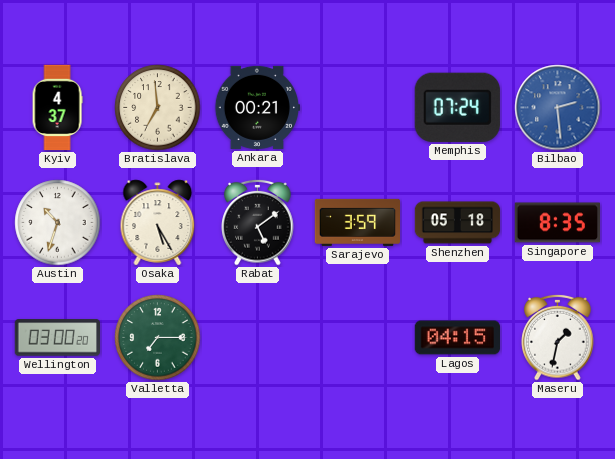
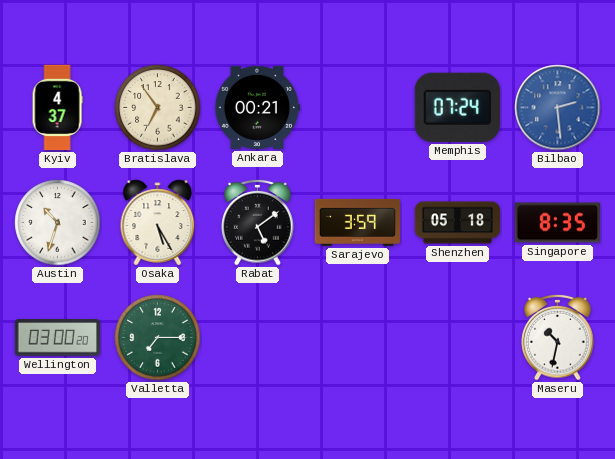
Bratislava: 6:59 -> 6:54 (158, 108)
Lagos: 04:15 -> none (457, 338)
Maseru: 1:32 -> 10:32 (558, 337)
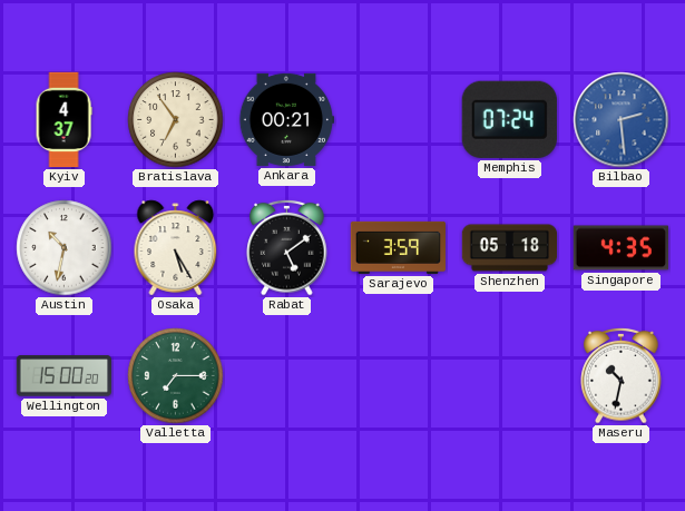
Austin: 10:33 -> 10:32 (65, 248)
Singapore: 8:35 -> 4:35 (620, 248)
Wellington: 03:00 -> 15:00 (63, 376)
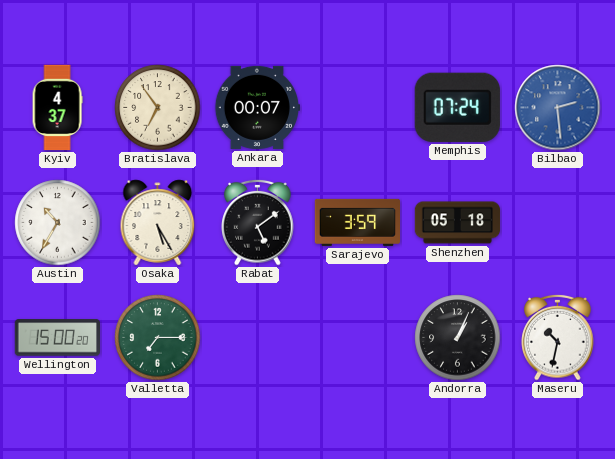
Ankara: 00:21 -> 00:07 (256, 107)
Austin: 10:32 -> 10:35 (58, 223)
Singapore: 4:35 -> none (620, 248)
Andorra: none -> 1:04 (458, 338)
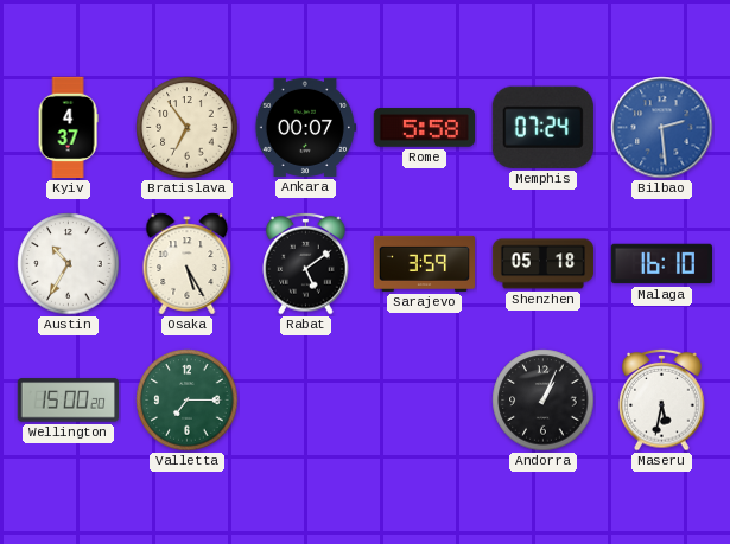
Rome: none -> 5:58 (425, 128)
Malaga: none -> 16:10 (662, 264)
Maseru: 10:32 -> 5:32 (662, 399)
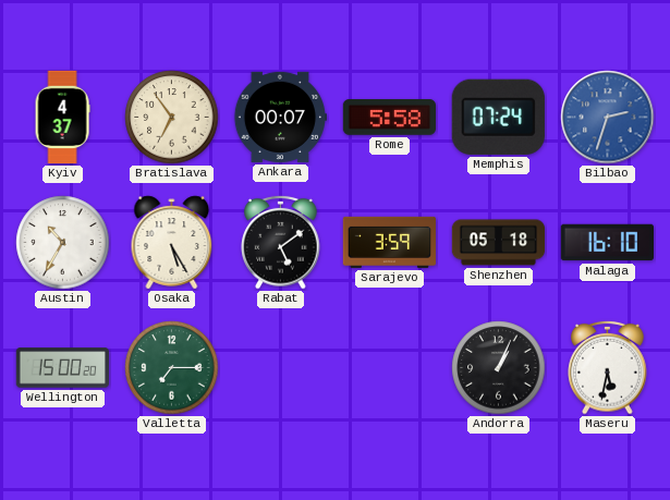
Bilbao: 2:29 -> 2:33 (608, 118)
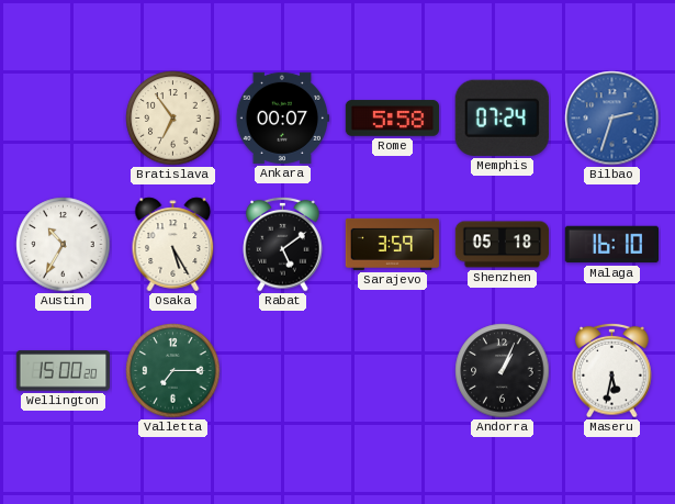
Kyiv: 4:37 -> none (62, 118)
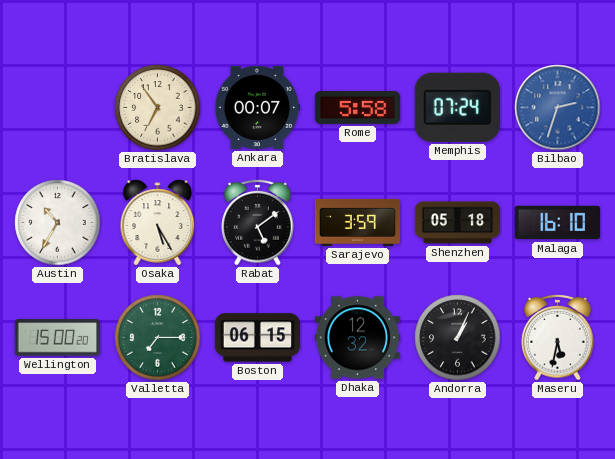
Boston: none -> 06:15 (258, 338)
Dhaka: none -> 12:32 (358, 338)
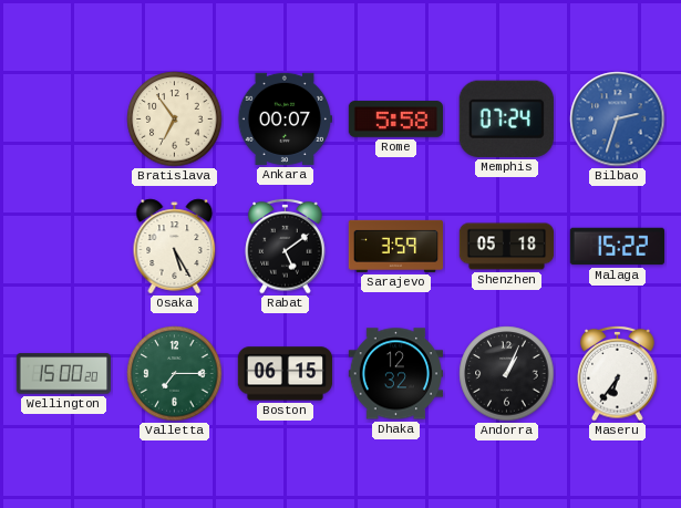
Austin: 10:35 -> none (58, 223)
Malaga: 16:10 -> 15:22 (618, 247)
Maseru: 5:32 -> 6:36 (618, 373)
